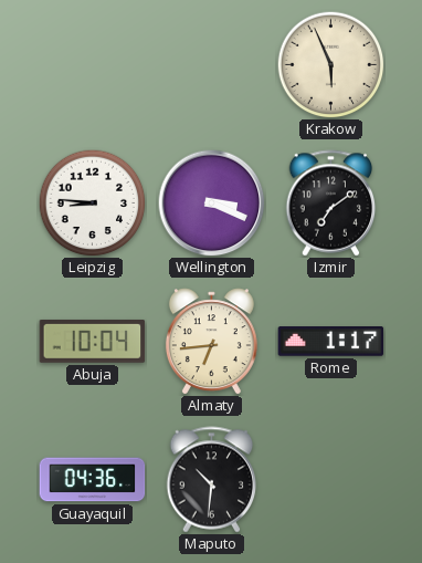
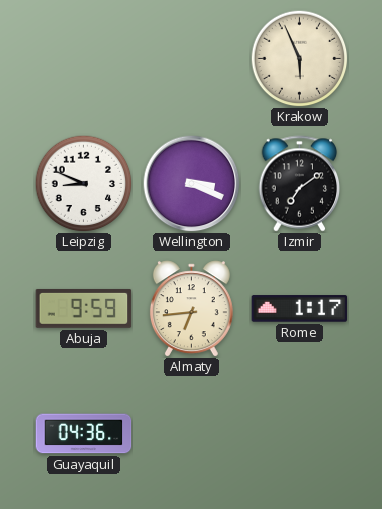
Leipzig: 8:46 -> 8:49 (83, 183)
Abuja: 10:04 -> 9:59 (84, 308)
Maputo: 10:31 -> none (212, 480)
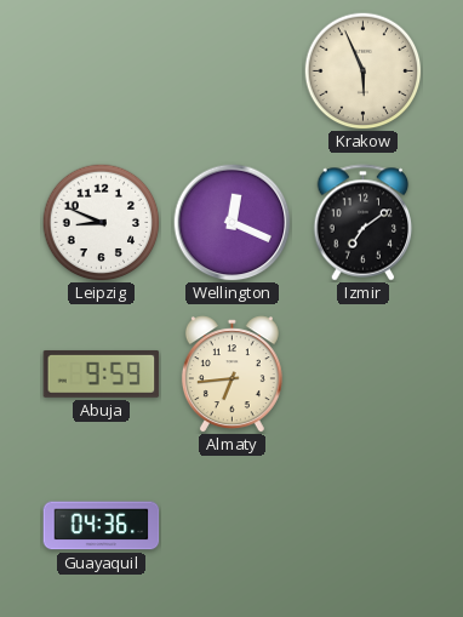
Wellington: 3:19 -> 12:19 (233, 223)
Rome: 1:17 -> none (300, 309)
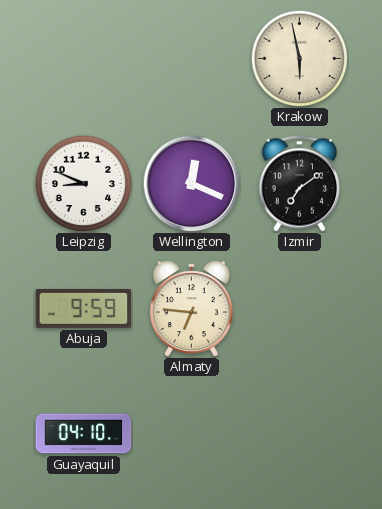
Krakow: 5:56 -> 5:58 (299, 58)
Almaty: 6:44 -> 6:46 (191, 309)
Guayaquil: 04:36 -> 04:10 (84, 434)
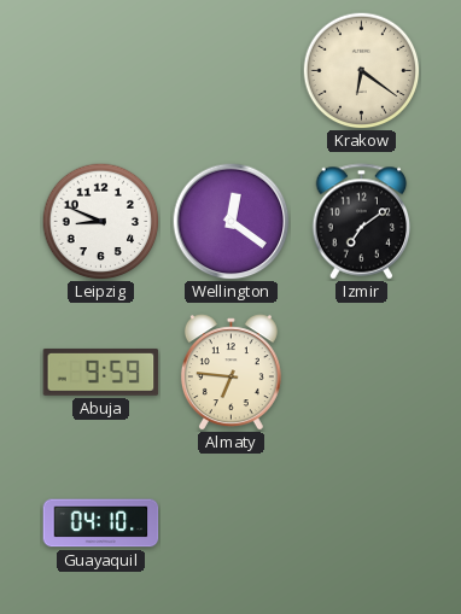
Krakow: 5:58 -> 6:21 (361, 70)
Wellington: 12:19 -> 12:21 (232, 222)
